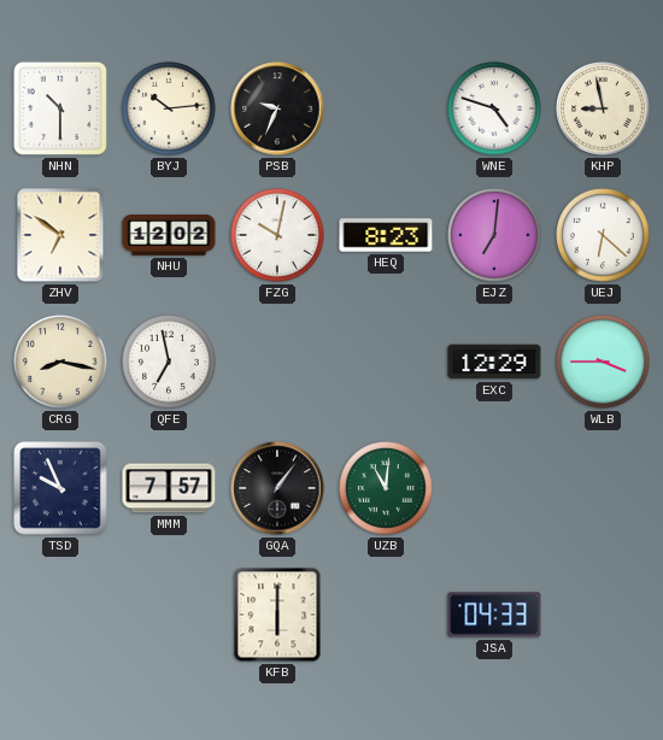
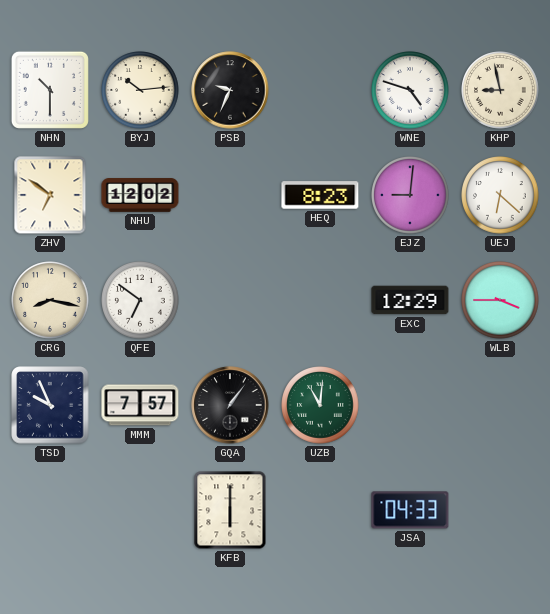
FZG: 10:02 -> none (277, 235)
EJZ: 7:01 -> 9:01 (410, 195)
QFE: 6:58 -> 6:51 (140, 300)
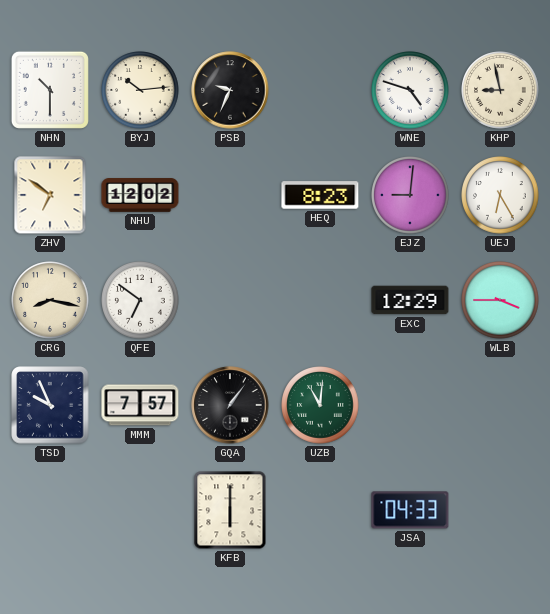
UEJ: 6:22 -> 6:25 (500, 195)
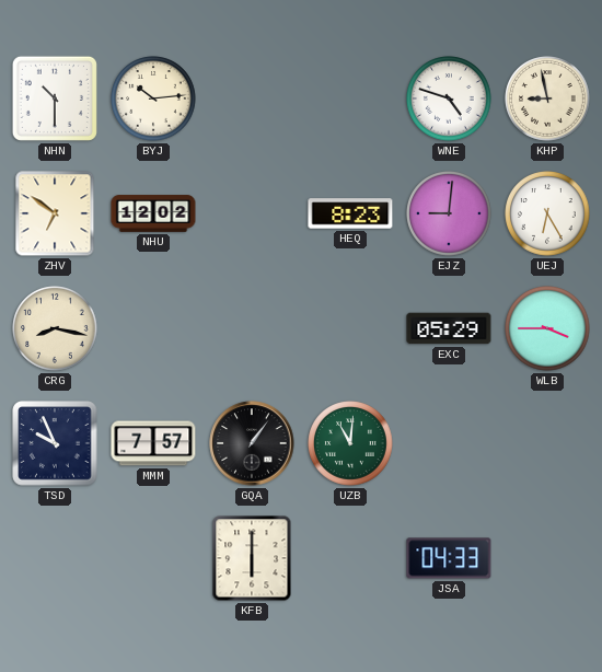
PSB: 9:34 -> none (230, 90)
QFE: 6:51 -> none (140, 300)
EXC: 12:29 -> 05:29 (449, 328)
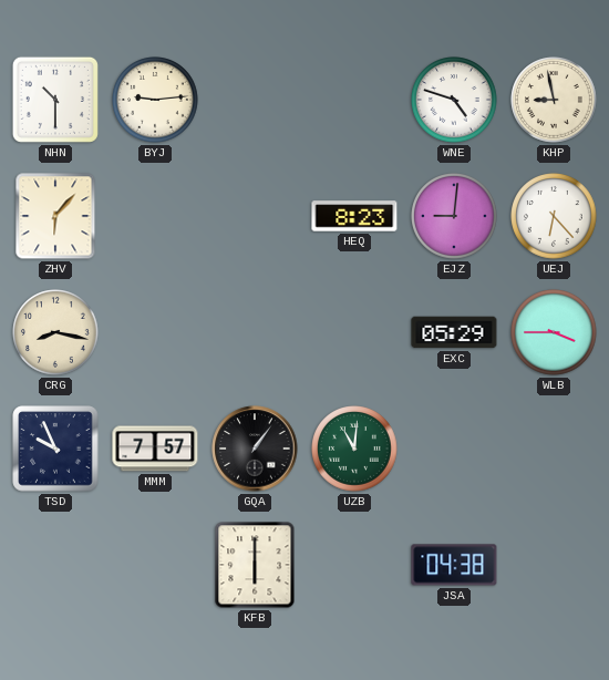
BYJ: 10:14 -> 9:14 (155, 100)
ZHV: 6:51 -> 6:07 (55, 216)
NHU: 12:02 -> none (153, 213)
UEJ: 6:25 -> 6:23 (554, 216)
JSA: 04:33 -> 04:38 (454, 565)
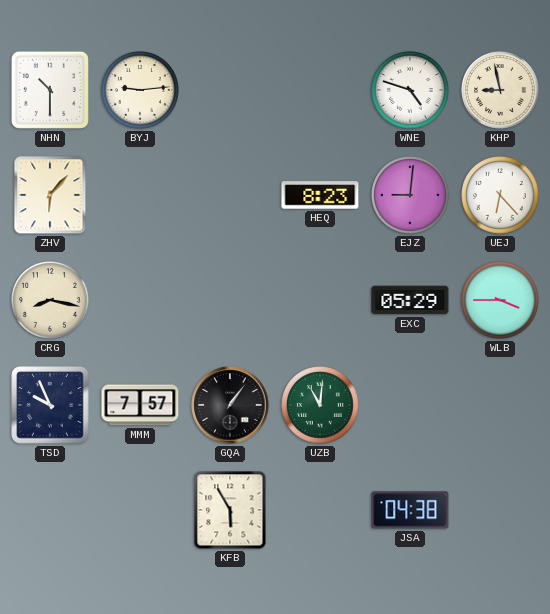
KFB: 6:00 -> 5:55 (230, 510)
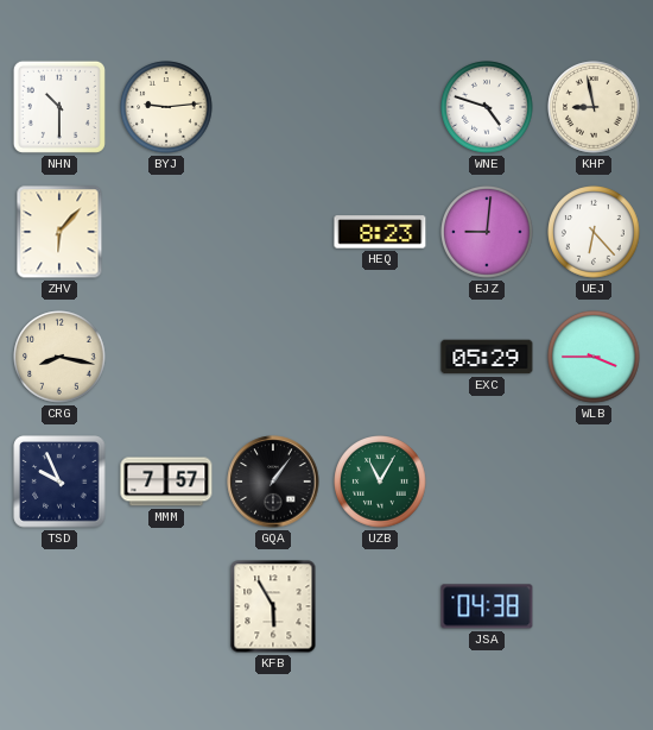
UZB: 11:01 -> 11:05 (380, 482)
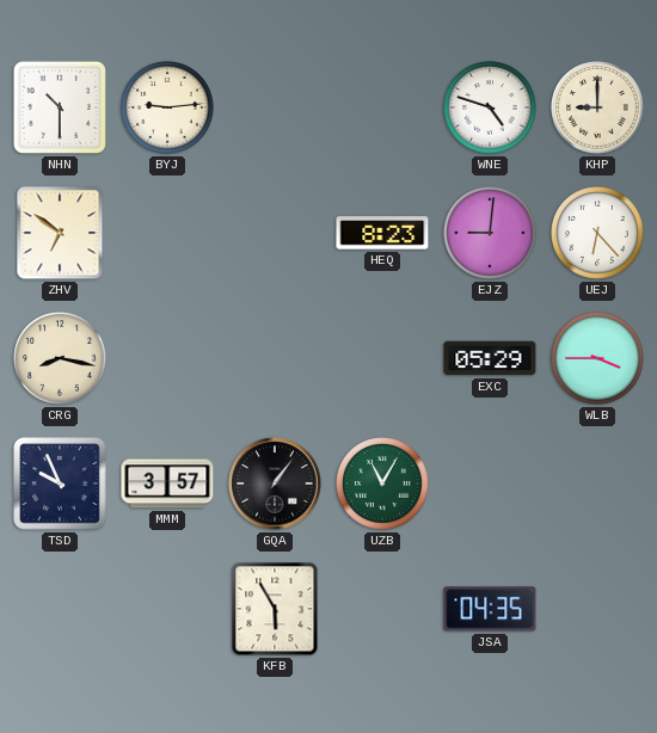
KHP: 8:58 -> 9:00 (597, 107)
ZHV: 6:07 -> 6:51 (60, 233)
MMM: 7:57 -> 3:57 (167, 483)
JSA: 04:38 -> 04:35 (490, 609)
